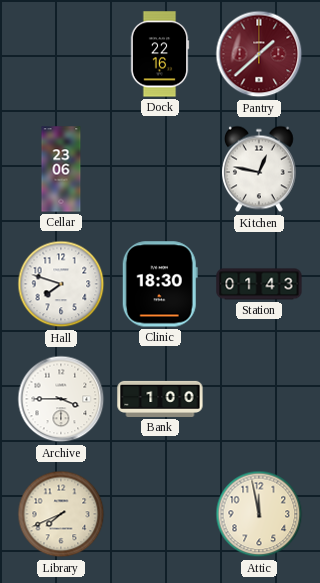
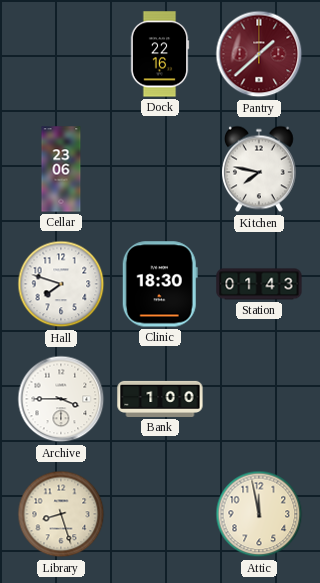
Kitchen: 12:47 -> 7:47 (259, 169)
Library: 7:41 -> 8:27 (61, 514)
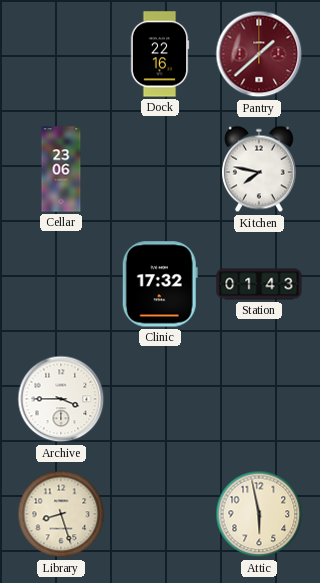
Hall: 7:48 -> none (61, 284)
Clinic: 18:30 -> 17:32 (160, 284)
Bank: 1:00 -> none (160, 399)
Attic: 11:58 -> 5:58 (259, 514)
